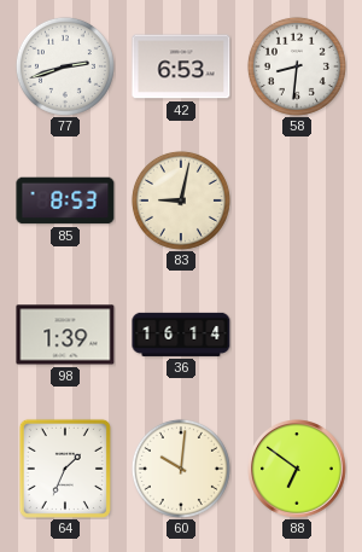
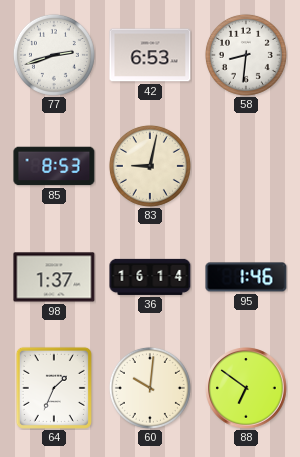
98: 1:39 -> 1:37 (54, 277)
95: none -> 1:46 (246, 277)
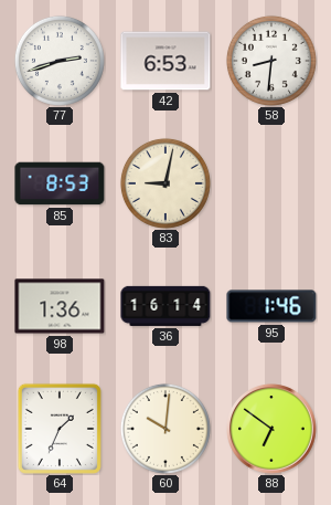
98: 1:37 -> 1:36 (60, 306)
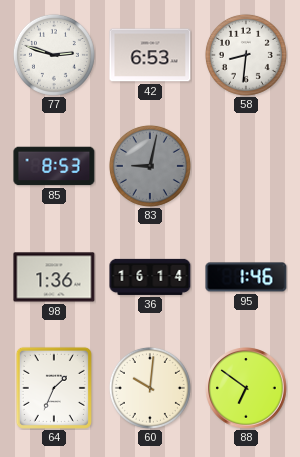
77: 2:42 -> 2:48 (54, 55)
83 dial: cream -> grey (150, 166)
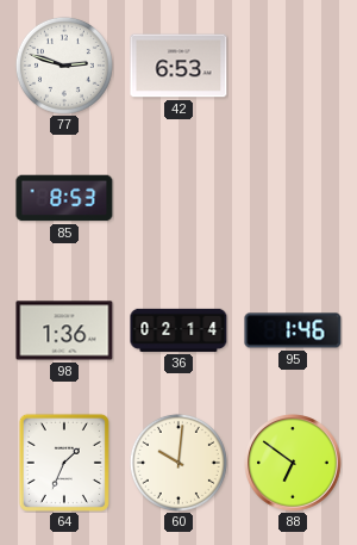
58: 8:31 -> none (246, 55)
83: 9:02 -> none (150, 166)
36: 16:14 -> 02:14 (178, 330)
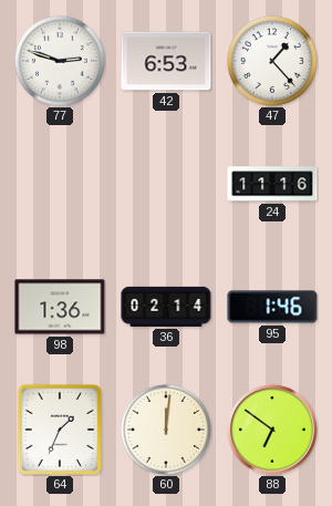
47: none -> 1:23 (272, 61)
85: 8:53 -> none (64, 198)
24: none -> 11:16 (272, 184)
60: 10:01 -> 12:01 (166, 430)
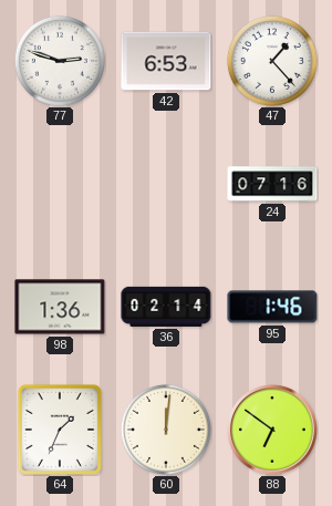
24: 11:16 -> 07:16 (272, 184)
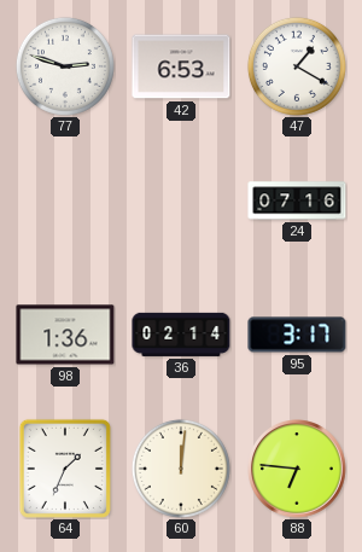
47: 1:23 -> 1:20 (297, 66)
95: 1:46 -> 3:17 (297, 335)
88: 6:51 -> 6:46 (298, 470)
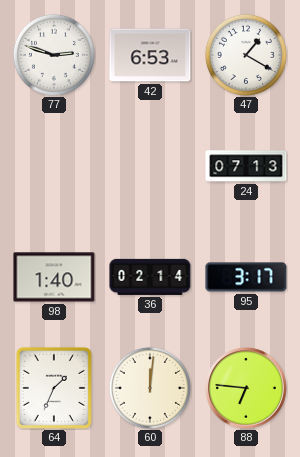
24: 07:16 -> 07:13 (246, 166)
98: 1:36 -> 1:40 (54, 277)
